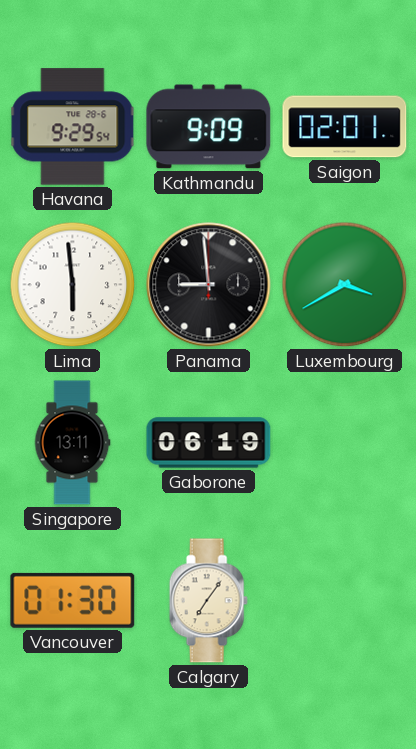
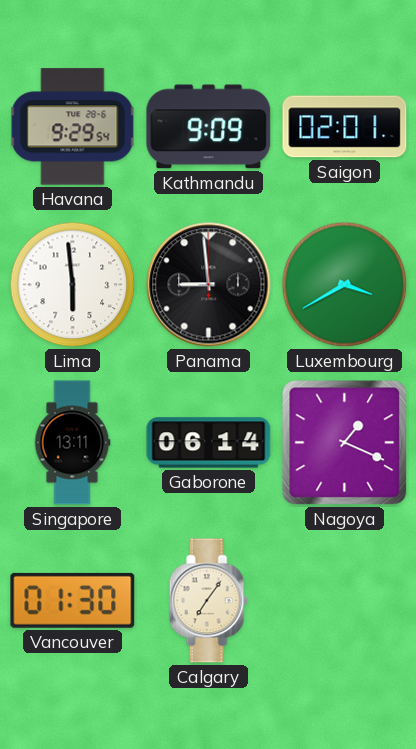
Gaborone: 06:19 -> 06:14 (209, 443)
Nagoya: none -> 1:19 (345, 443)
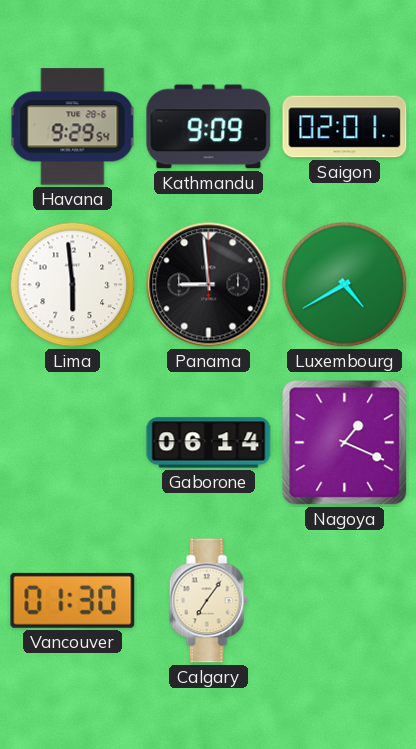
Luxembourg: 3:40 -> 4:40 (345, 285)
Singapore: 13:11 -> none (72, 443)
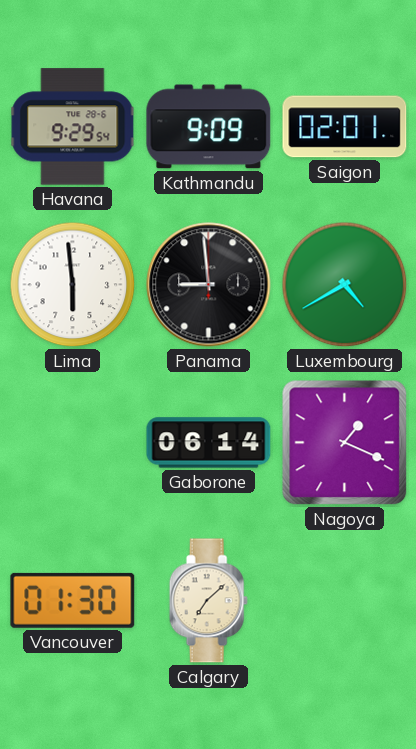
Calgary: 7:06 -> 7:08 (208, 601)
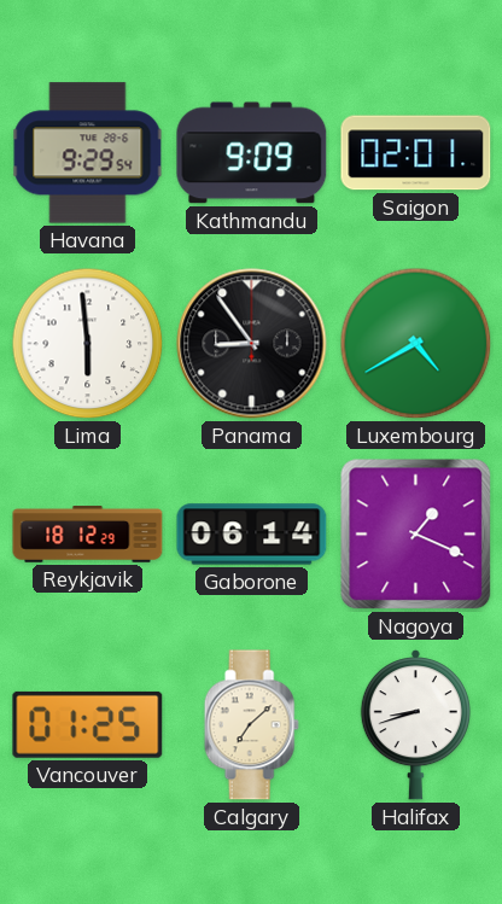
Panama: 8:59 -> 8:54 (252, 344)
Reykjavik: none -> 18:12 (88, 535)
Vancouver: 01:30 -> 01:25 (88, 724)
Halifax: none -> 8:42 (415, 725)
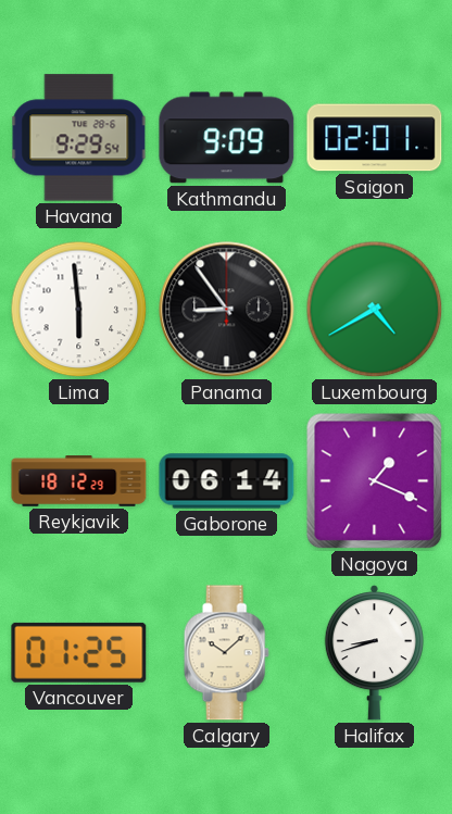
Calgary: 7:08 -> 10:08 (226, 653)
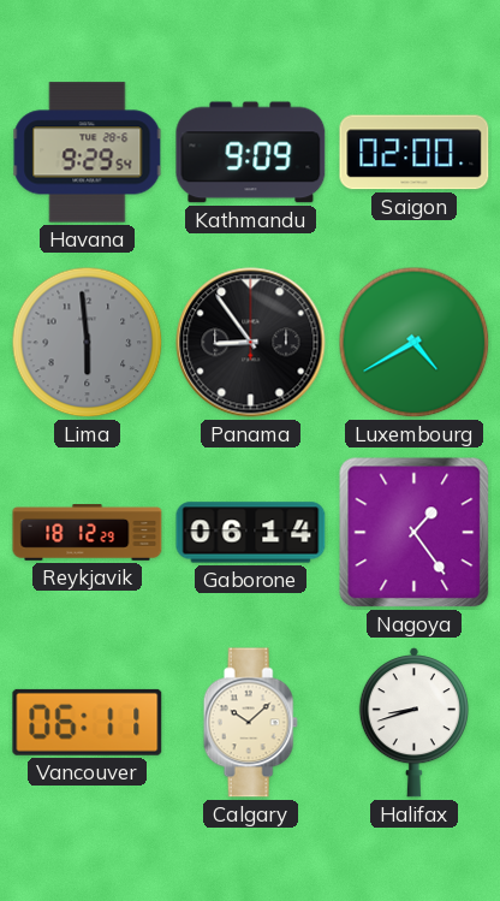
Saigon: 02:01 -> 02:00 (415, 153)
Lima dial: white -> grey (88, 343)
Nagoya: 1:19 -> 1:24 (415, 533)
Vancouver: 01:25 -> 06:11 (88, 722)
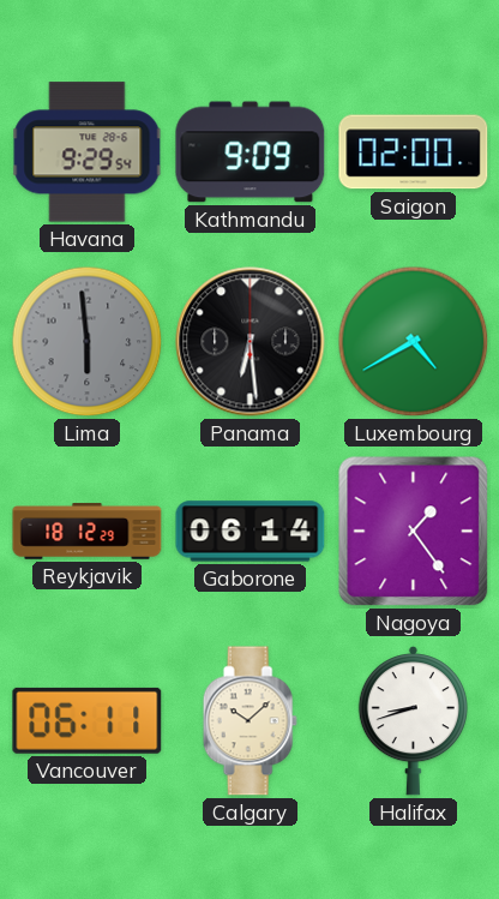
Panama: 8:54 -> 6:29 (251, 342)
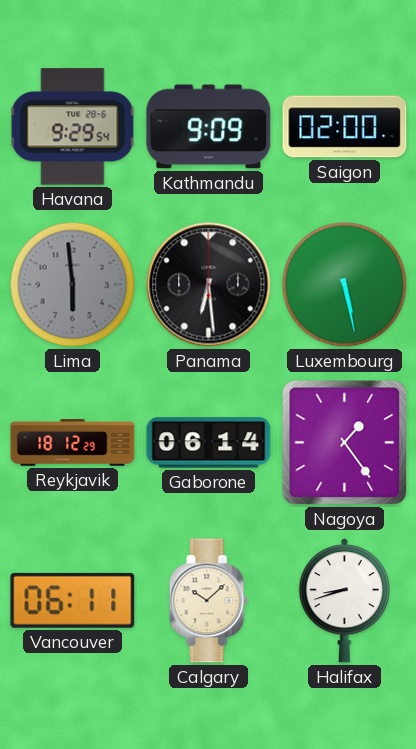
Luxembourg: 4:40 -> 5:28 (345, 285)
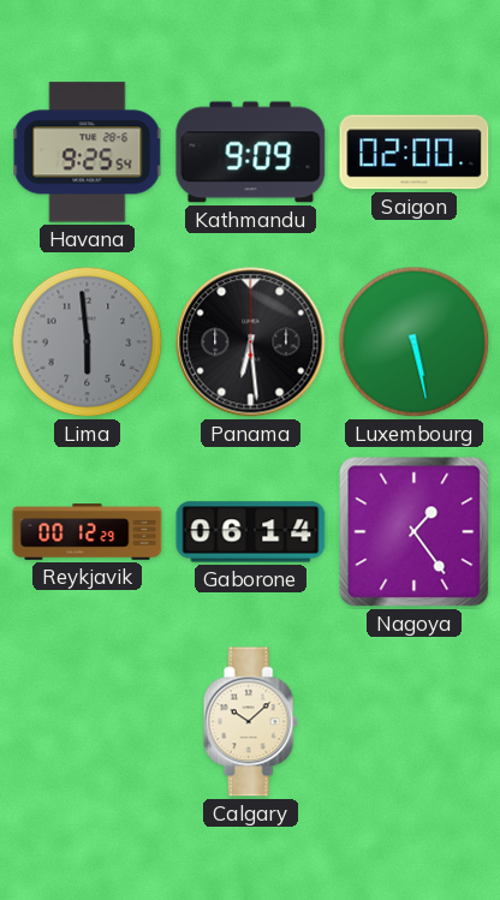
Havana: 9:29 -> 9:25 (88, 153)
Reykjavik: 18:12 -> 00:12 (88, 532)
Vancouver: 06:11 -> none (73, 600)
Halifax: 8:42 -> none (344, 601)
